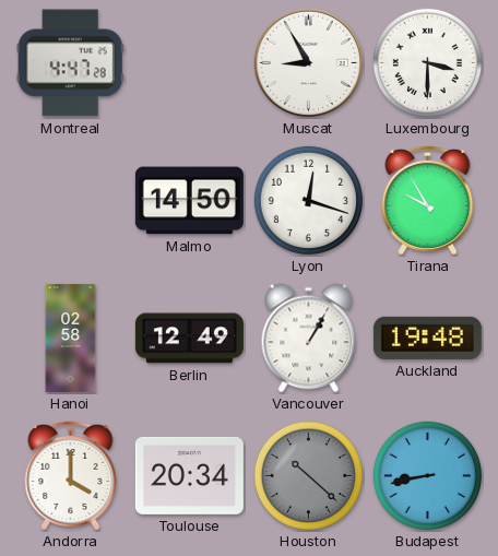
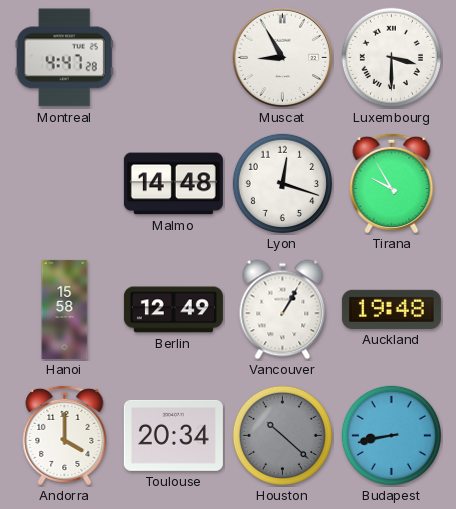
Malmo: 14:50 -> 14:48 (173, 184)
Hanoi: 02:58 -> 15:58 (65, 309)
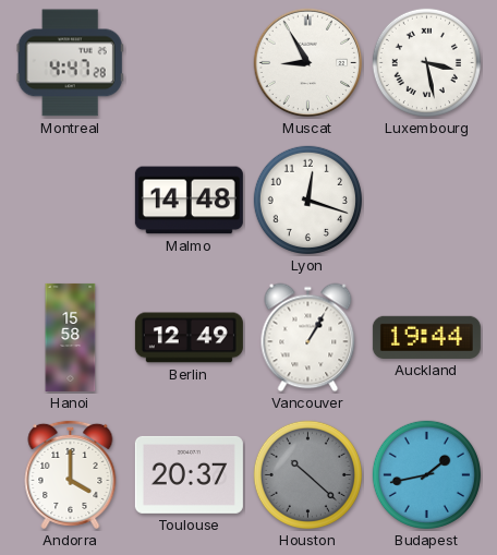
Luxembourg: 3:30 -> 3:28 (426, 62)
Tirana: 9:55 -> none (392, 183)
Auckland: 19:48 -> 19:44 (426, 337)
Toulouse: 20:34 -> 20:37 (189, 474)
Budapest: 8:43 -> 1:43 (426, 474)
